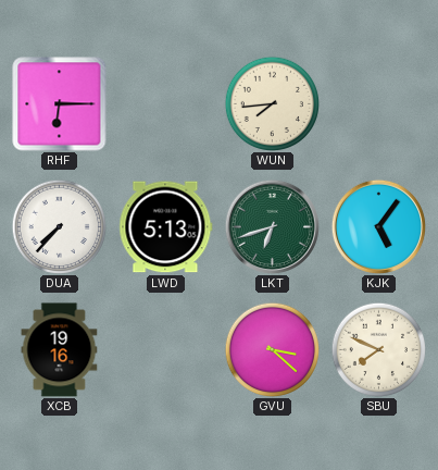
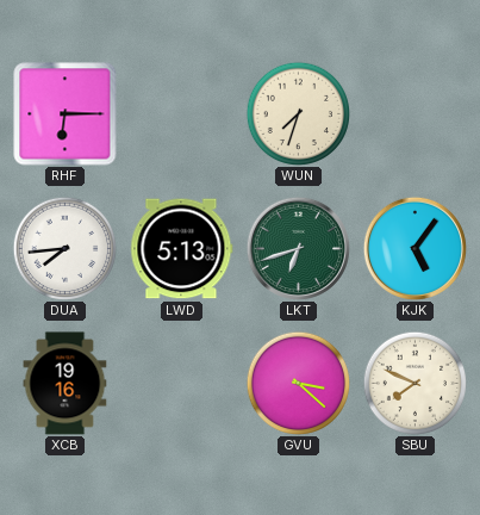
WUN: 7:44 -> 7:33 (298, 113)
DUA: 7:37 -> 7:44 (64, 248)
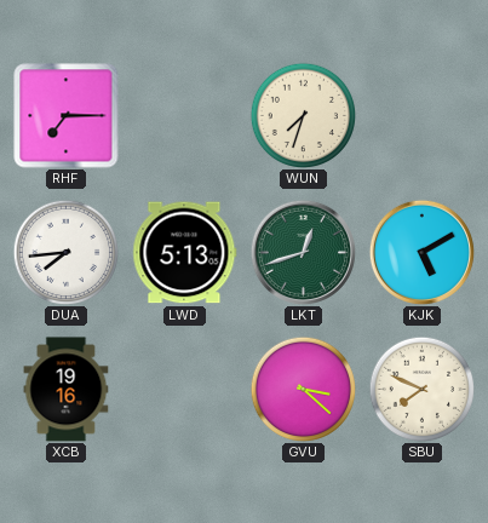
RHF: 6:15 -> 7:15 (67, 116)
LKT: 6:42 -> 12:42 (303, 252)
KJK: 5:06 -> 5:10 (421, 252)
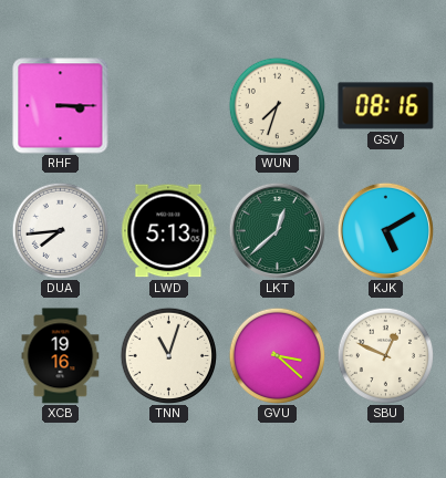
RHF: 7:15 -> 3:15 (61, 106)
GSV: none -> 08:16 (386, 106)
LKT: 12:42 -> 12:38 (277, 230)
TNN: none -> 11:03 (168, 355)
SBU: 7:49 -> 12:49 (385, 355)
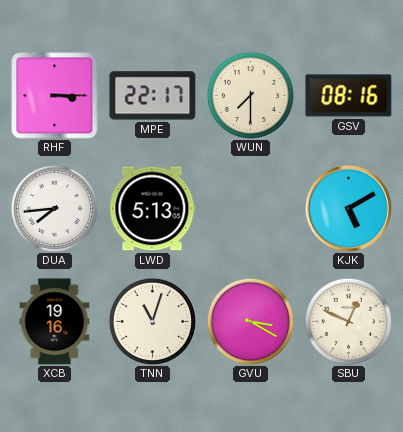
MPE: none -> 22:17 (153, 96)
WUN: 7:33 -> 7:30 (250, 95)
LKT: 12:38 -> none (277, 230)
GVU: 3:22 -> 3:20 (250, 321)
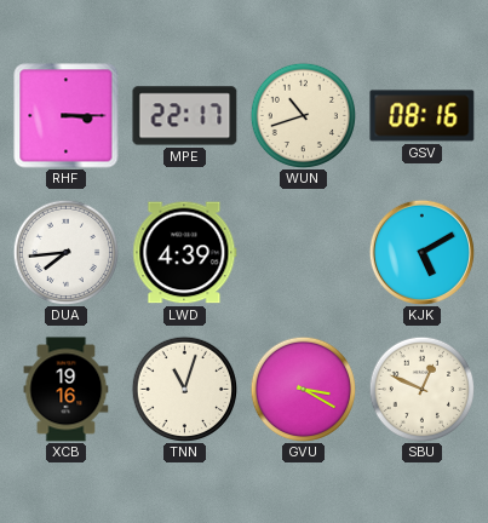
WUN: 7:30 -> 10:42 (303, 115)
LWD: 5:13 -> 4:39 (185, 253)
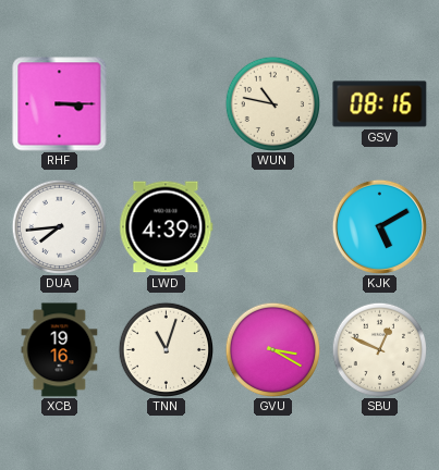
MPE: 22:17 -> none (185, 116)
WUN: 10:42 -> 10:47 (272, 103)
